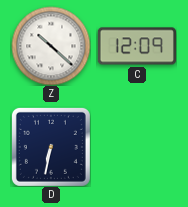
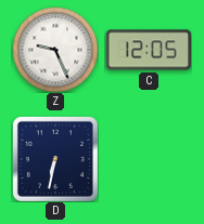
Z: 10:22 -> 9:26 (55, 50)
C: 12:09 -> 12:05 (149, 50)
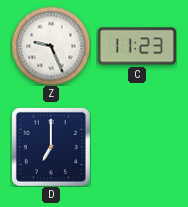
C: 12:05 -> 11:23 (137, 46)
D: 6:32 -> 7:00 (51, 147)
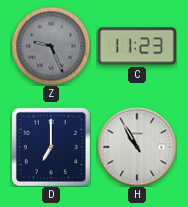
Z dial: white -> grey (51, 46)
H: none -> 10:55 (137, 147)
